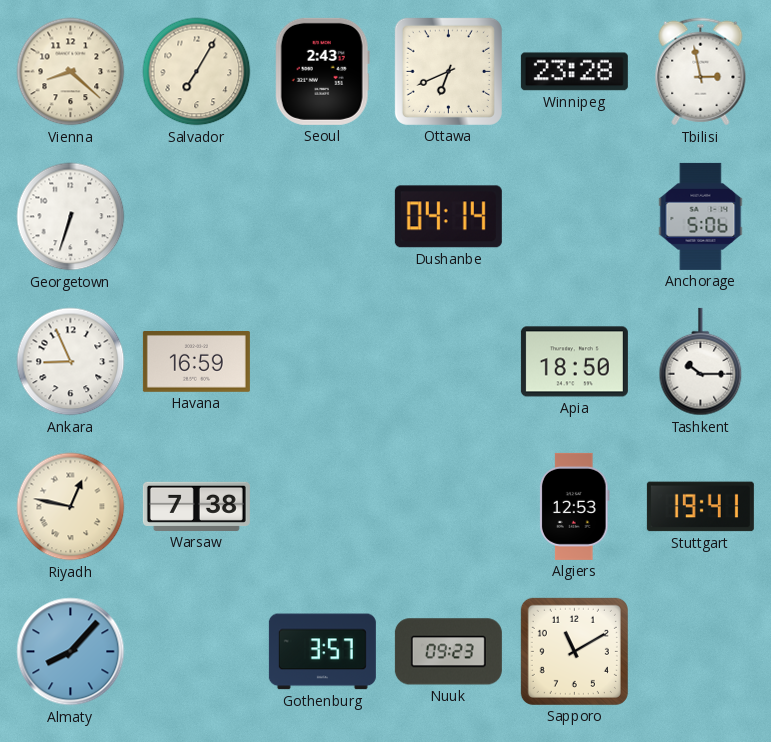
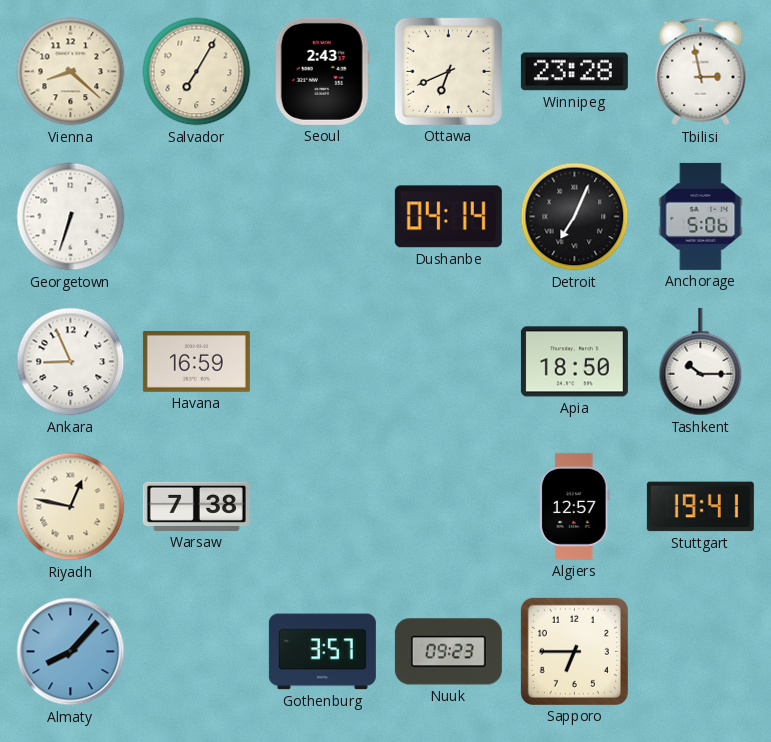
Detroit: none -> 7:04 (575, 217)
Algiers: 12:53 -> 12:57 (575, 506)
Sapporo: 11:10 -> 6:45 (574, 651)
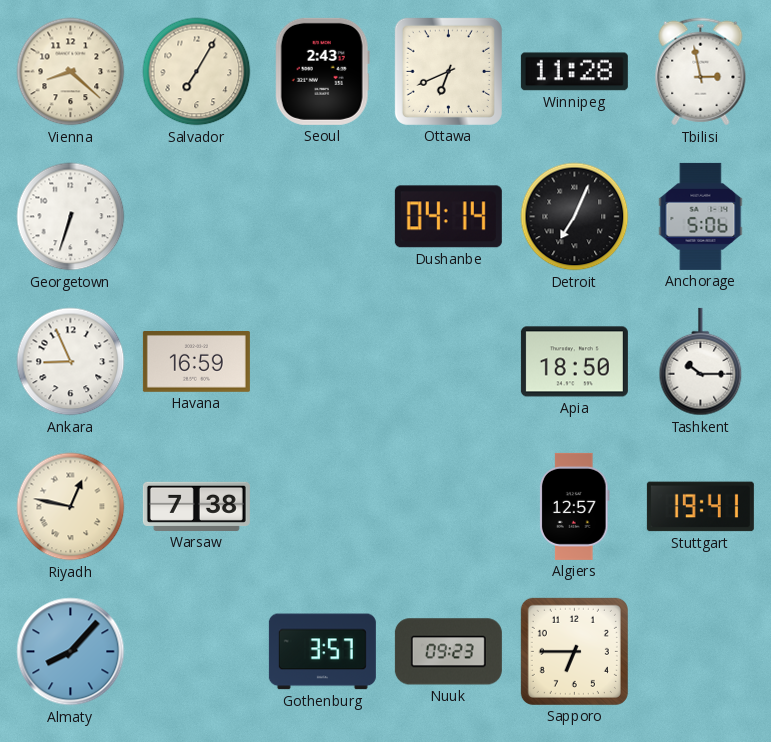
Winnipeg: 23:28 -> 11:28 (574, 72)
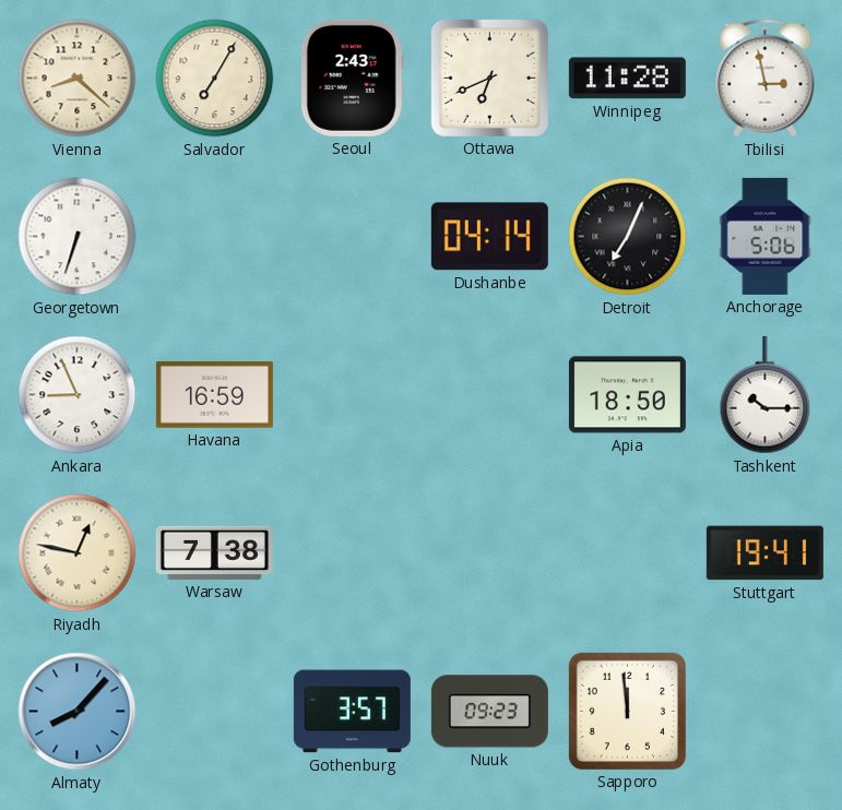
Algiers: 12:57 -> none (575, 506)
Sapporo: 6:45 -> 11:59 (627, 711)
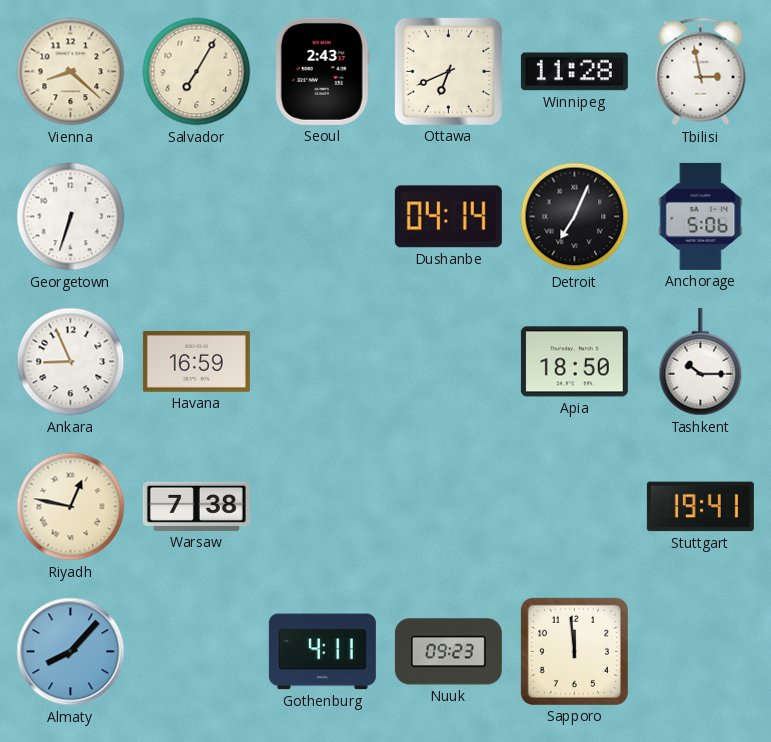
Gothenburg: 3:57 -> 4:11 (322, 652)
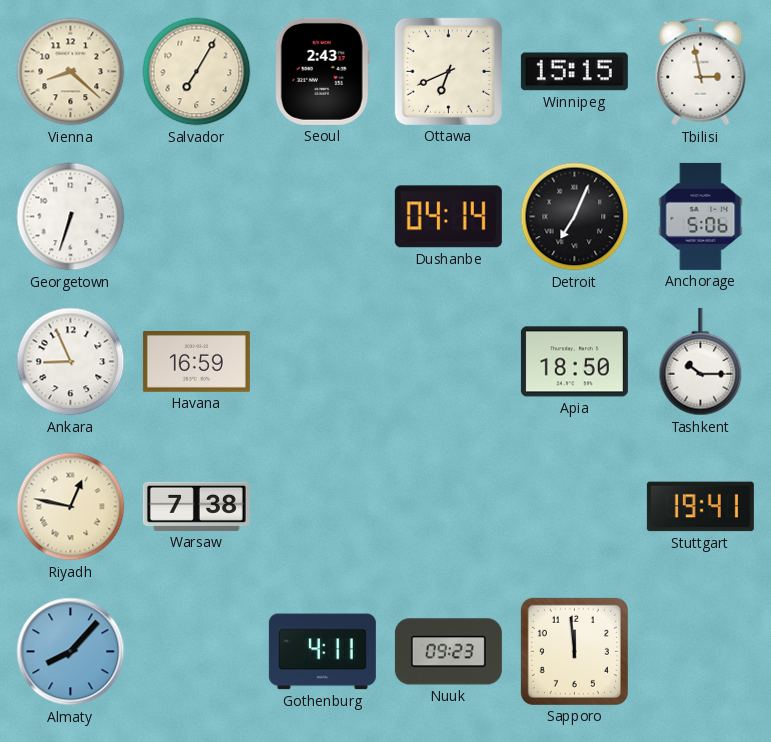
Winnipeg: 11:28 -> 15:15 (574, 72)
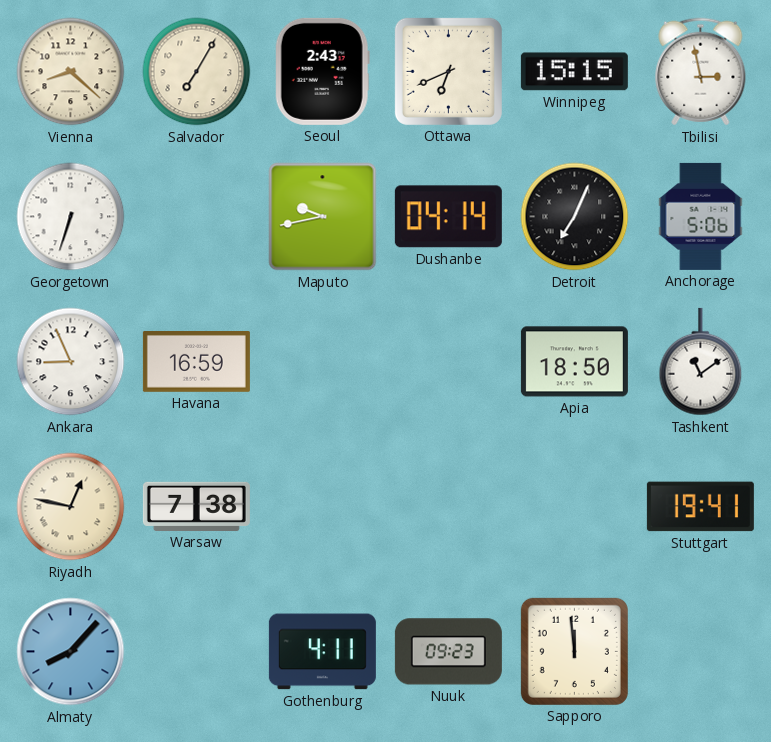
Maputo: none -> 9:43 (323, 217)
Tashkent: 10:15 -> 11:09 (701, 362)
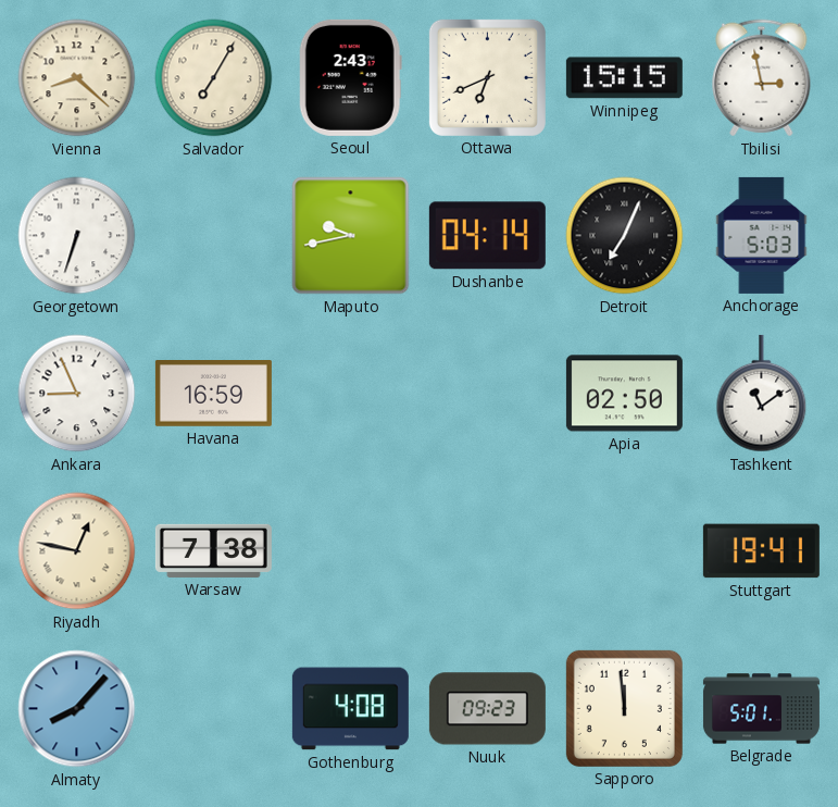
Anchorage: 5:06 -> 5:03 (762, 235)
Apia: 18:50 -> 02:50 (624, 394)
Gothenburg: 4:11 -> 4:08 (350, 709)
Belgrade: none -> 5:01 (761, 709)
